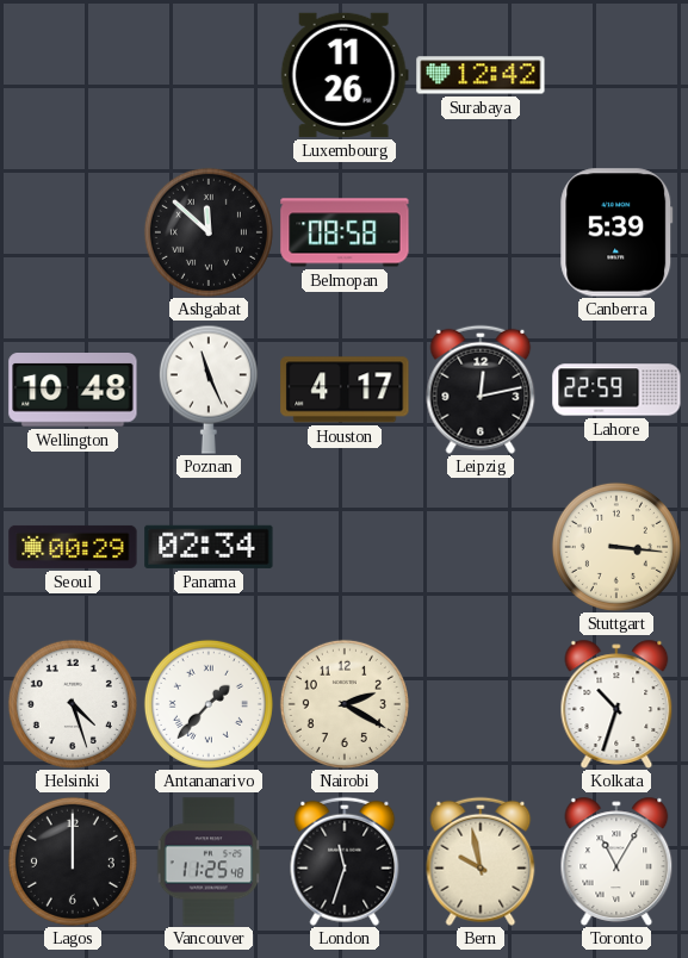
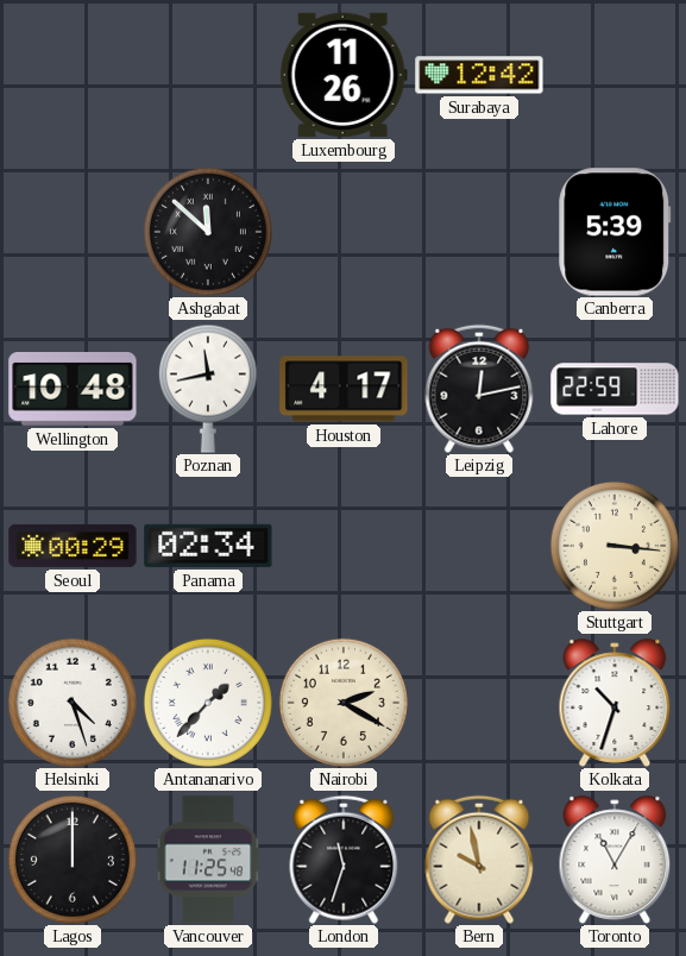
Belmopan: 08:58 -> none (345, 232)
Poznan: 11:26 -> 11:43 (208, 389)
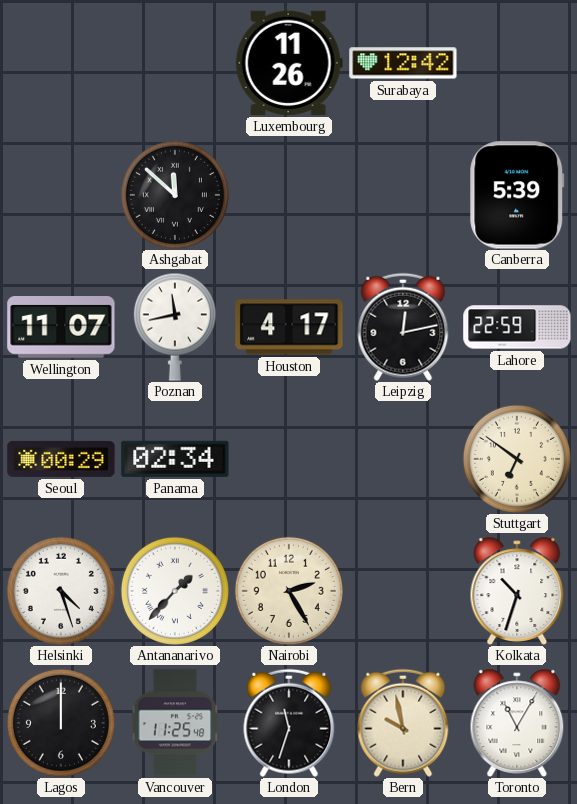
Wellington: 10:48 -> 11:07 (61, 328)
Stuttgart: 3:16 -> 6:51 (517, 459)
Nairobi: 2:20 -> 2:25 (289, 591)
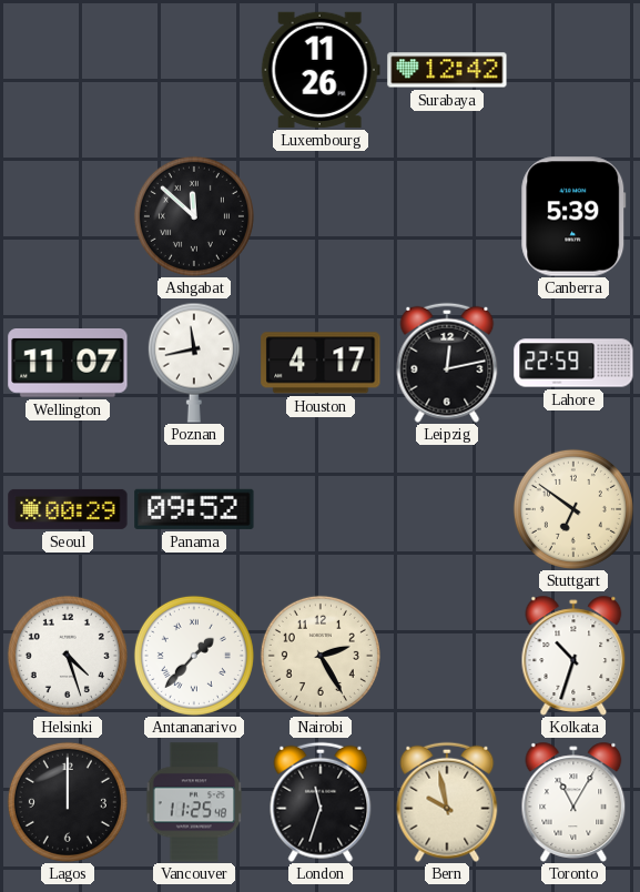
Panama: 02:34 -> 09:52 (194, 509)
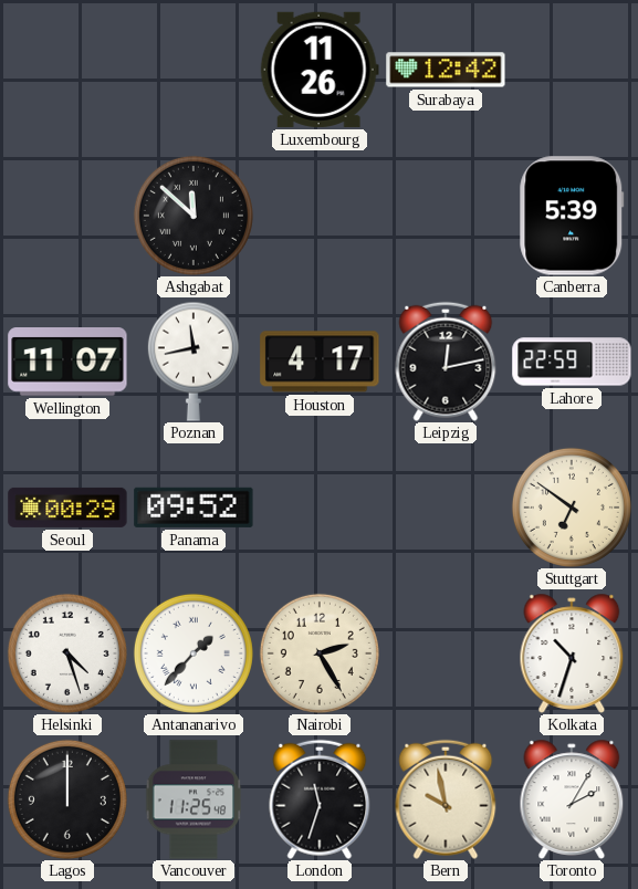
Toronto: 11:05 -> 2:05 (572, 799)
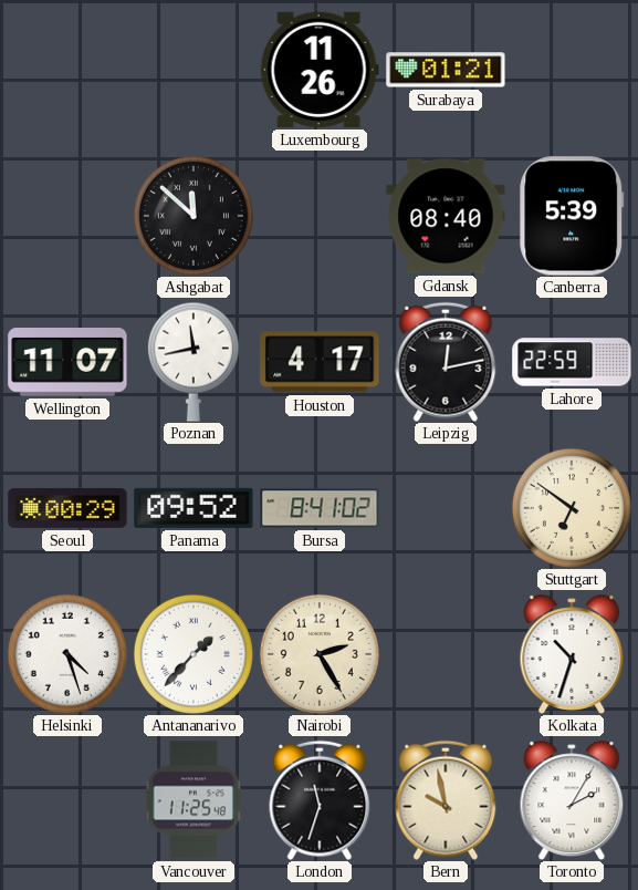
Surabaya: 12:42 -> 01:21 (446, 70)
Gdansk: none -> 08:40 (446, 216)
Bursa: none -> 8:41 (320, 508)
Lagos: 12:00 -> none (67, 799)
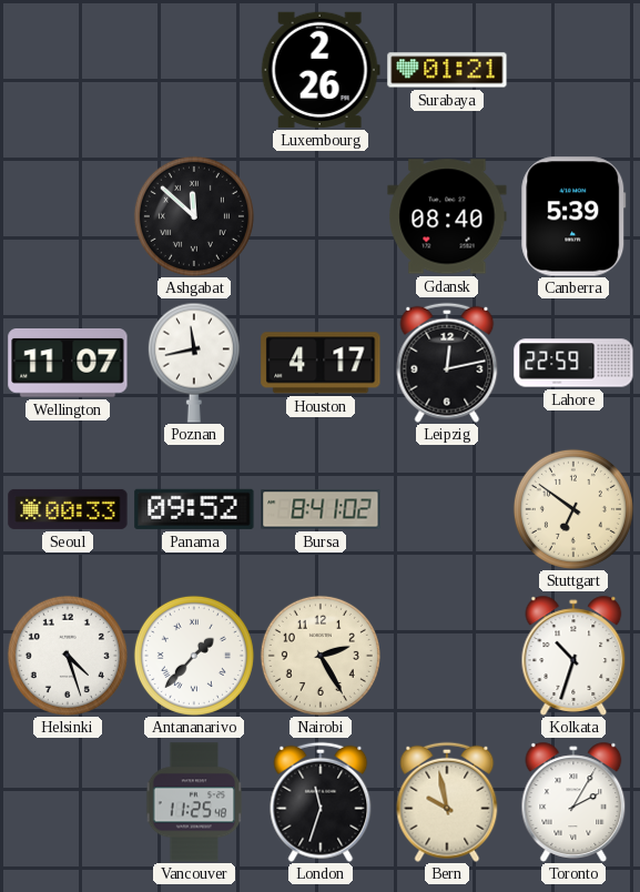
Luxembourg: 11:26 -> 2:26 (321, 70)
Seoul: 00:29 -> 00:33 (68, 509)
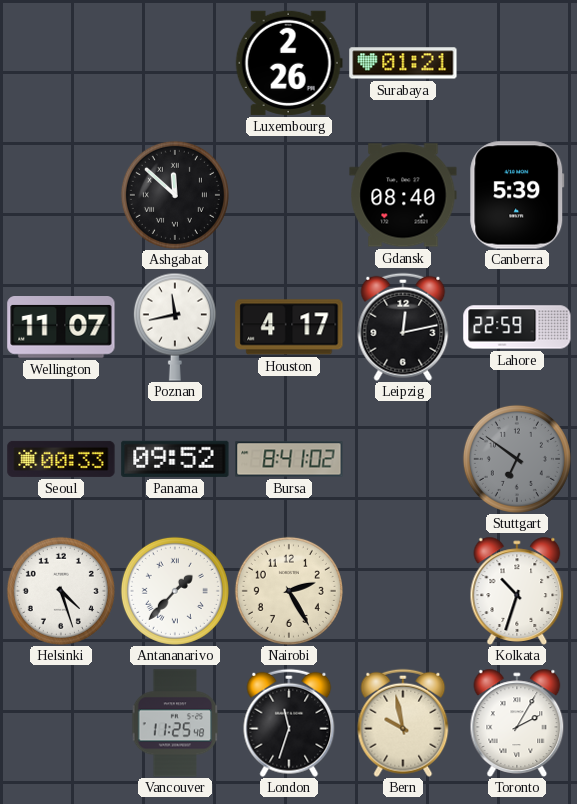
Stuttgart dial: cream -> grey (517, 459)
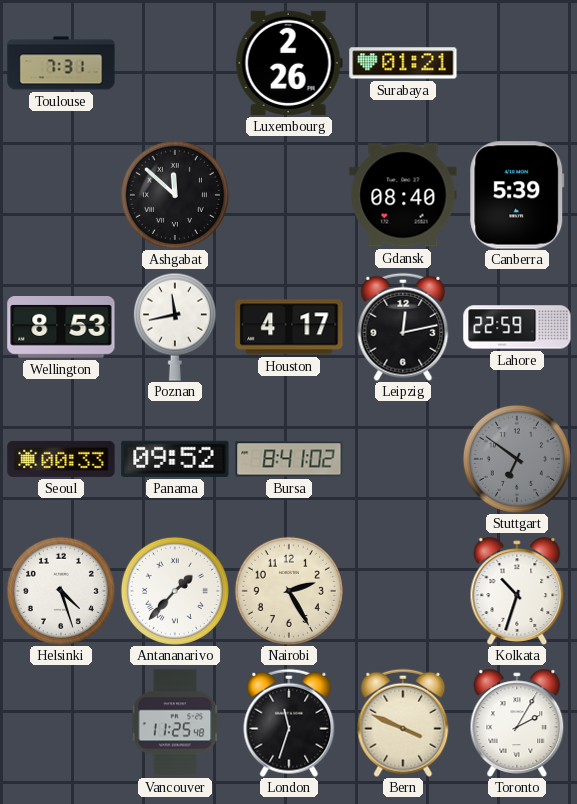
Toulouse: none -> 7:31 (61, 63)
Wellington: 11:07 -> 8:53 (61, 328)
Bern: 9:58 -> 3:49 (403, 723)
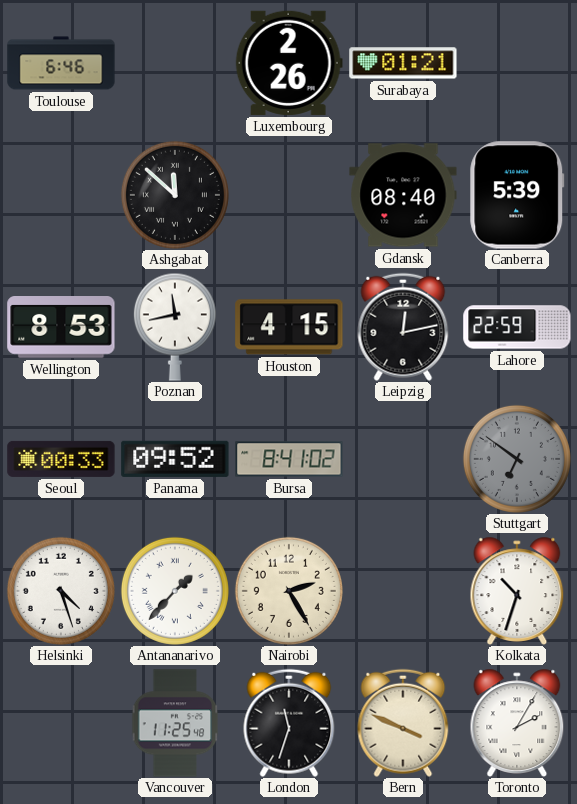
Toulouse: 7:31 -> 6:46 (61, 63)
Houston: 4:17 -> 4:15 (289, 327)
